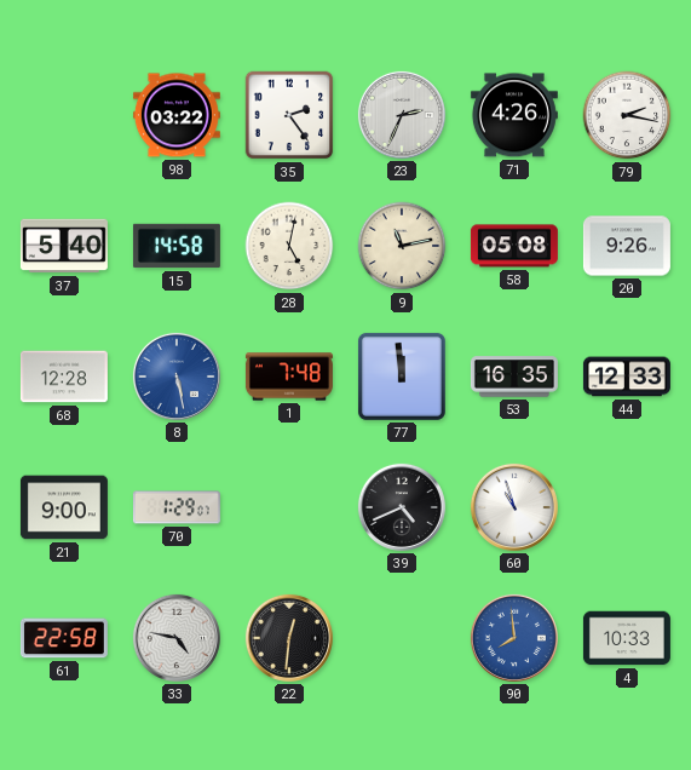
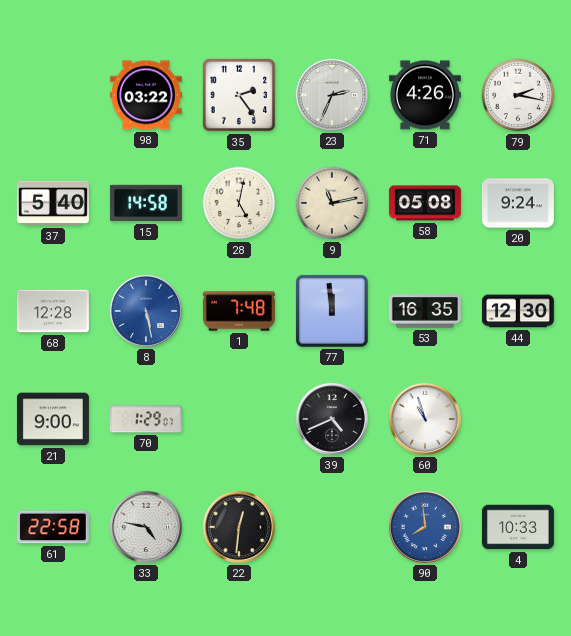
20: 9:26 -> 9:24 (518, 203)
44: 12:33 -> 12:30 (518, 311)
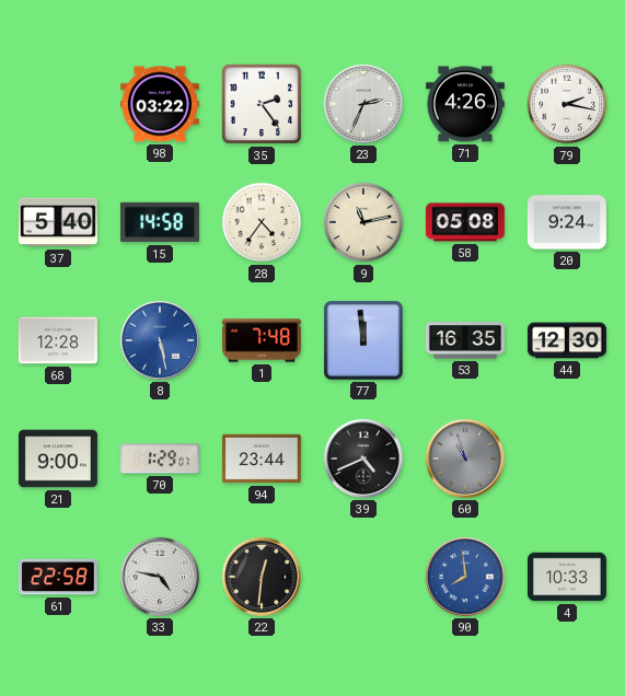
28: 5:02 -> 4:36 (262, 222)
94: none -> 23:44 (262, 459)
60 dial: white -> grey (465, 459)
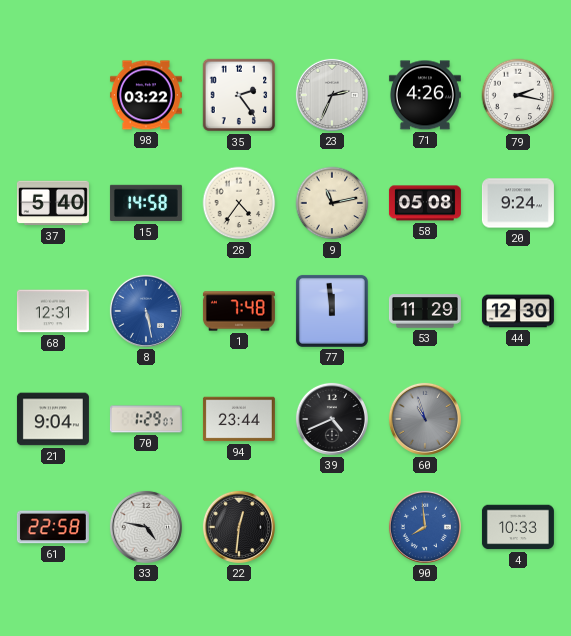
68: 12:28 -> 12:31 (53, 311)
53: 16:35 -> 11:29 (425, 311)
21: 9:00 -> 9:04 (53, 419)
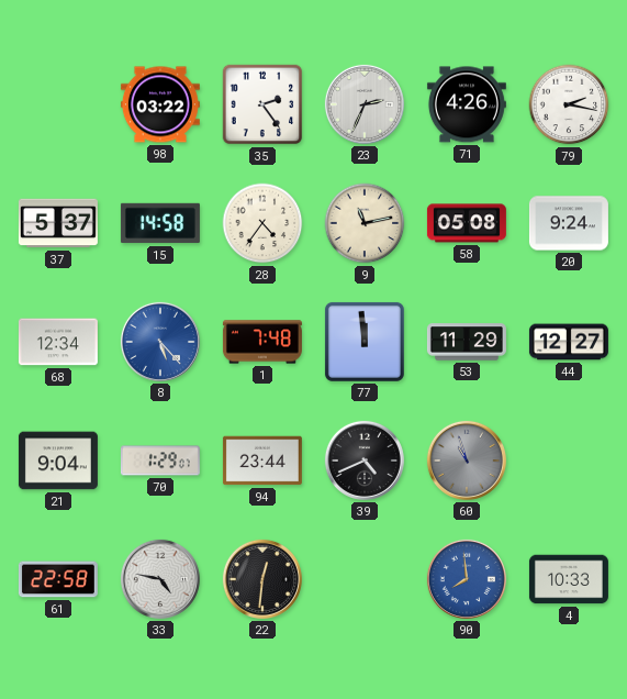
37: 5:40 -> 5:37 (58, 223)
68: 12:31 -> 12:34 (58, 342)
8: 5:28 -> 5:23 (160, 342)
44: 12:30 -> 12:27 (569, 342)
